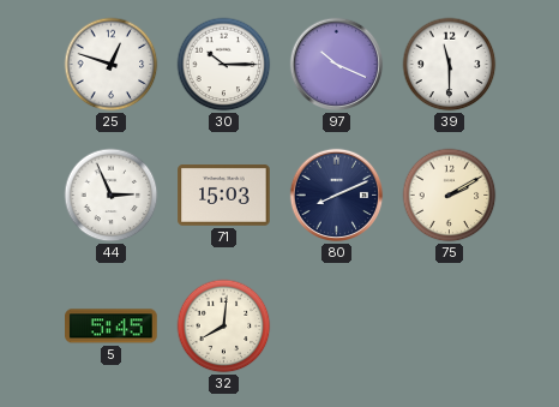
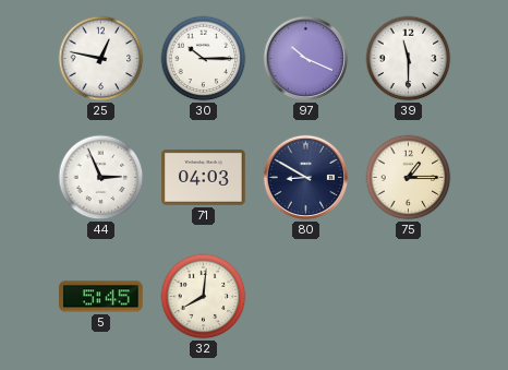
25: 12:48 -> 12:47 (101, 59)
71: 15:03 -> 04:03 (204, 178)
80: 8:11 -> 8:50 (306, 178)
75: 2:10 -> 1:15 (409, 178)
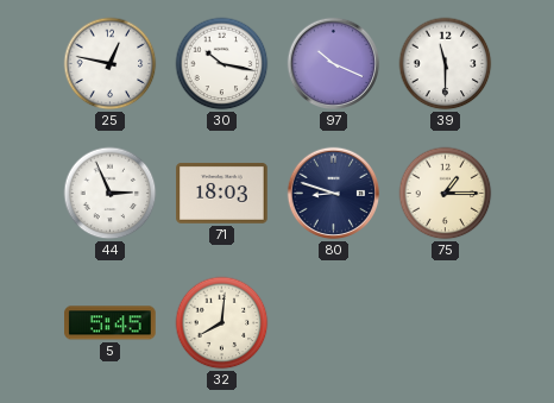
30: 10:15 -> 10:17 (222, 64)
71: 04:03 -> 18:03 (222, 194)
80: 8:50 -> 8:48 (334, 194)
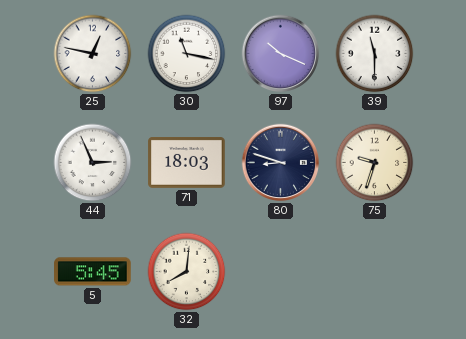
30: 10:17 -> 11:17 (187, 54)
75: 1:15 -> 9:33 (375, 163)
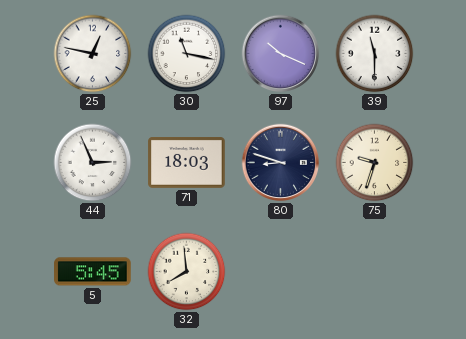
32: 8:01 -> 7:59 (187, 272)
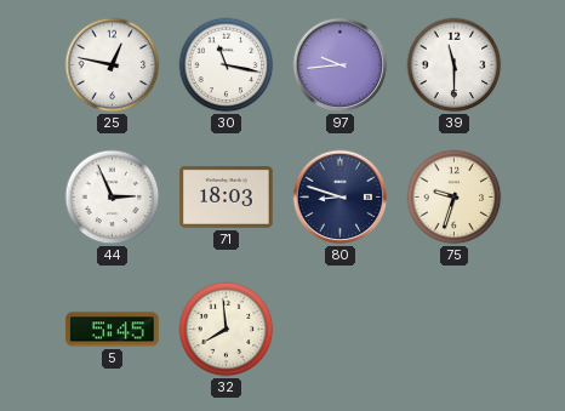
97: 10:19 -> 9:44 (341, 65)
